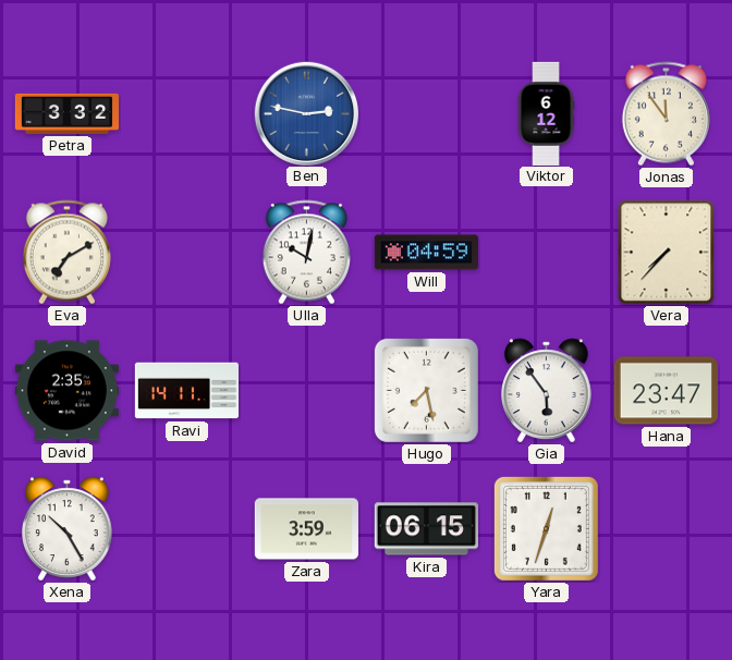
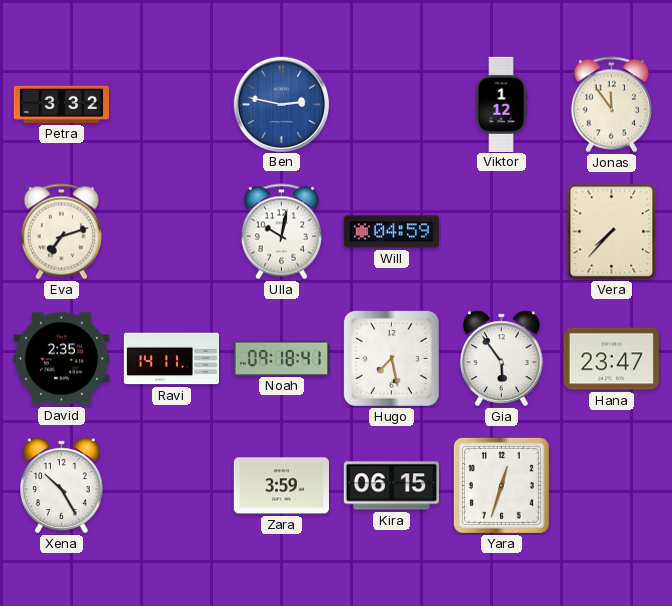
Viktor: 6:12 -> 1:12 (501, 104)
Eva: 7:10 -> 7:12 (61, 232)
Noah: none -> 09:18 (281, 358)
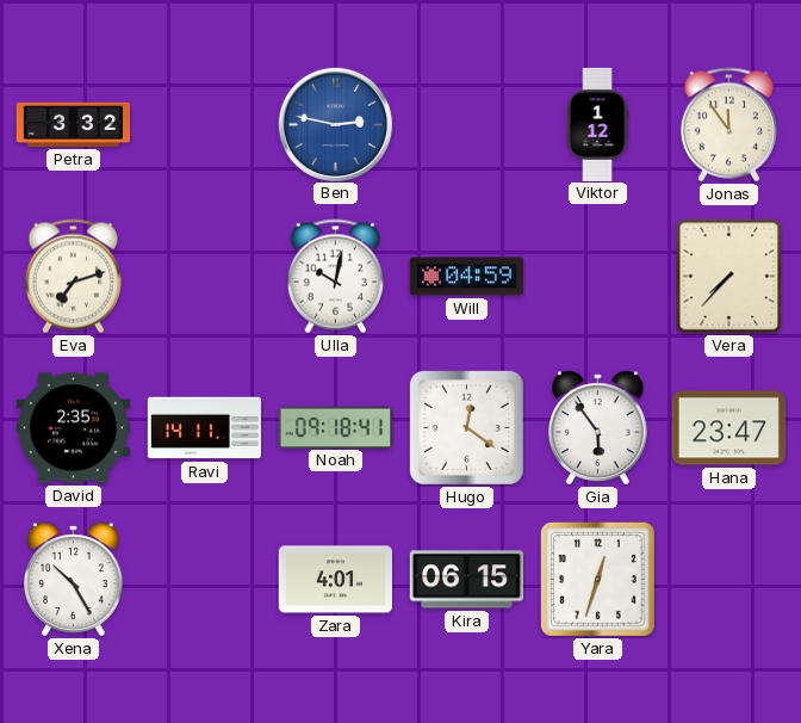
Hugo: 7:28 -> 12:21 (466, 427)
Zara: 3:59 -> 4:01 (335, 580)
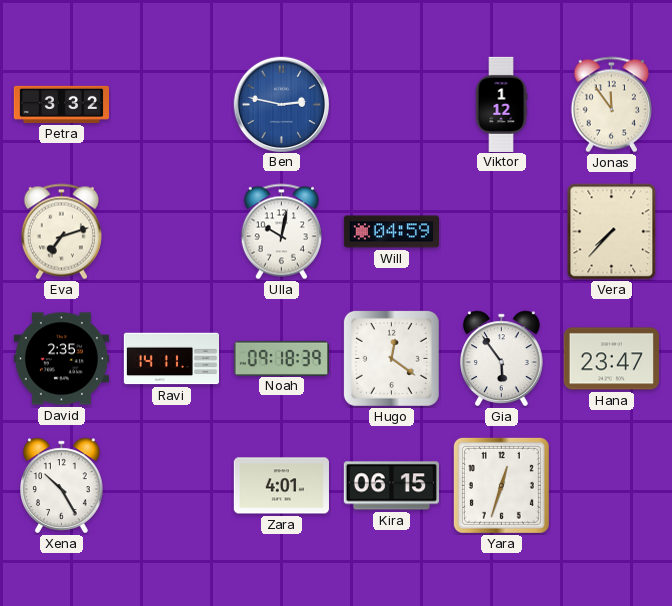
Noah: 09:18:41 -> 09:18:39 (281, 358)
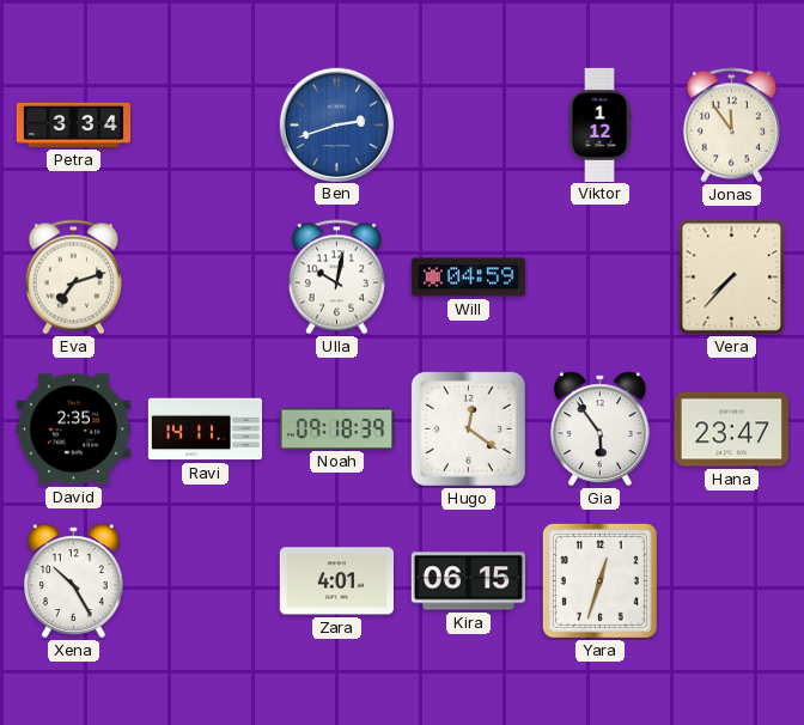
Petra: 3:32 -> 3:34 (73, 124)
Ben: 2:47 -> 2:42 (336, 124)
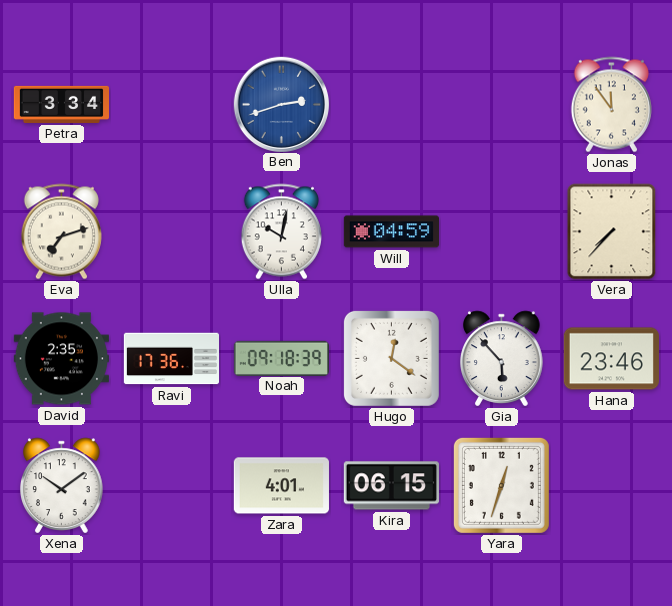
Viktor: 1:12 -> none (599, 124)
Ravi: 14:11 -> 17:36 (171, 359)
Gia: 5:54 -> 5:53 (502, 359)
Hana: 23:47 -> 23:46 (611, 359)
Xena: 10:25 -> 10:09 (62, 486)
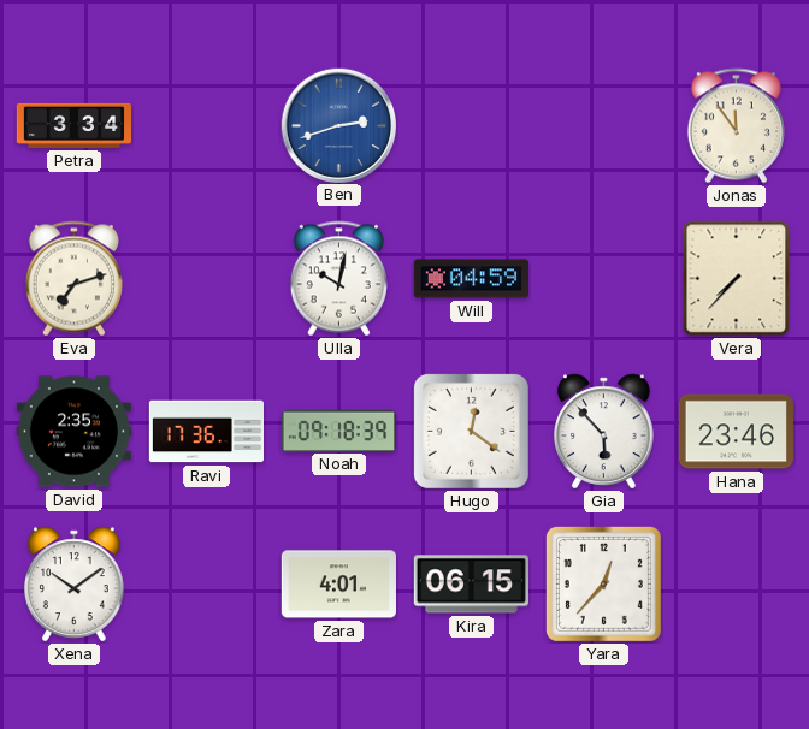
Yara: 12:33 -> 12:37 (603, 583)
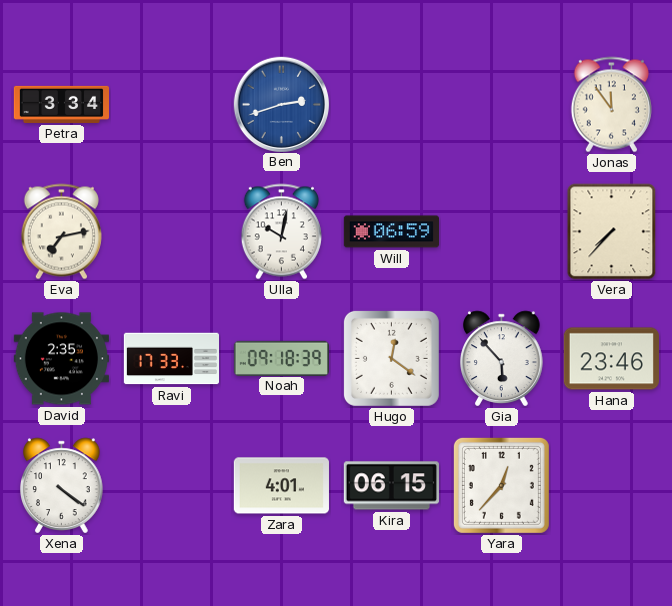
Eva: 7:12 -> 7:13 (61, 232)
Will: 04:59 -> 06:59 (391, 232)
Ravi: 17:36 -> 17:33 (171, 359)
Xena: 10:09 -> 4:21 (62, 486)
